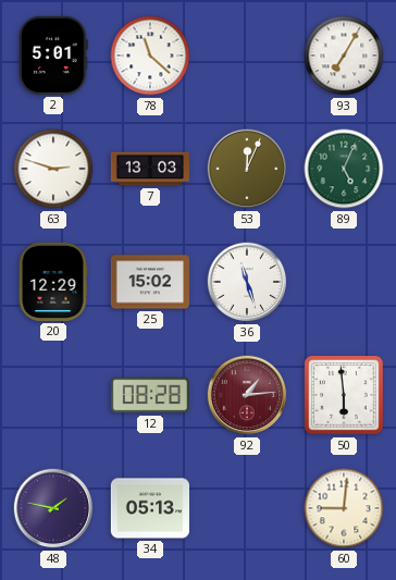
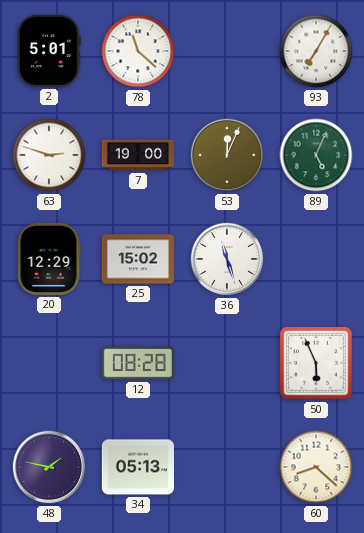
7: 13:03 -> 19:00 (137, 155)
92: 1:14 -> none (247, 395)
50: 5:59 -> 5:56 (316, 363)
60: 9:01 -> 8:22 (316, 467)
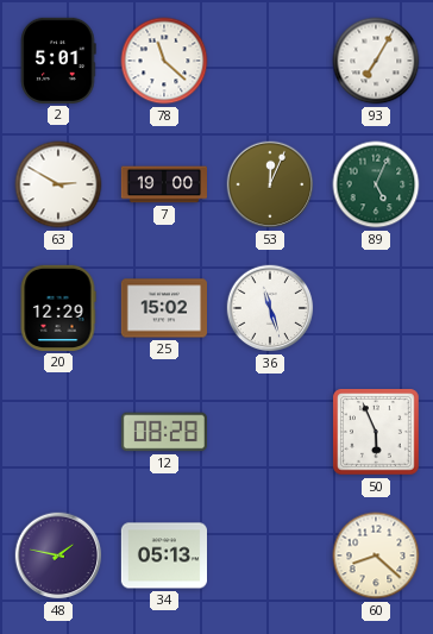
63: 2:48 -> 2:50 (58, 184)
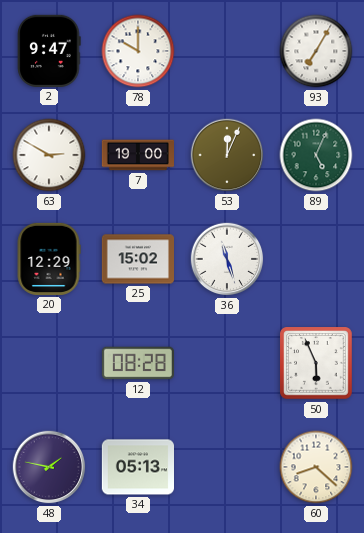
2: 5:01 -> 9:47 (49, 51)
78: 11:22 -> 10:00 (138, 51)
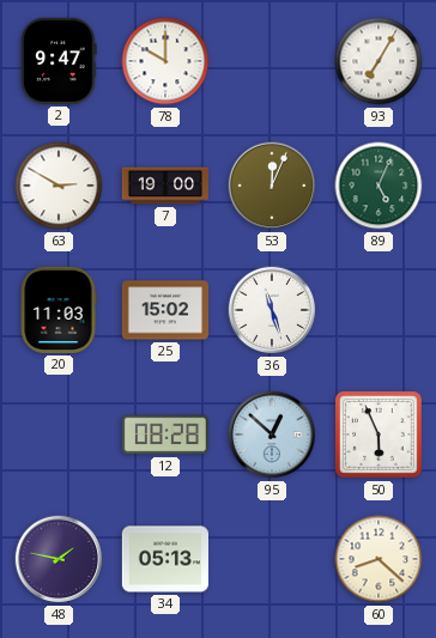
20: 12:29 -> 11:03 (59, 310)
95: none -> 12:52 (272, 435)
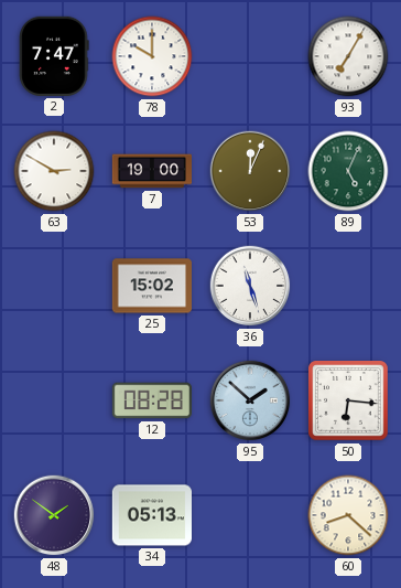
2: 9:47 -> 7:47 (54, 56)
20: 11:03 -> none (59, 310)
95: 12:52 -> 1:52 (250, 400)
50: 5:56 -> 6:16 (348, 400)
48: 1:47 -> 1:51 (54, 515)
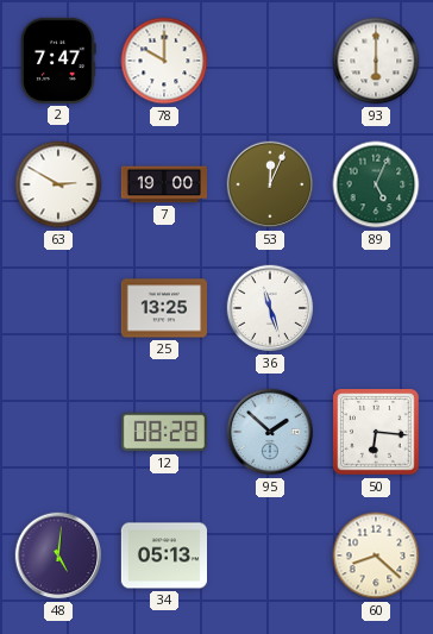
93: 7:05 -> 6:00 (376, 61)
25: 15:02 -> 13:25 (163, 308)
48: 1:51 -> 5:01 (58, 555)
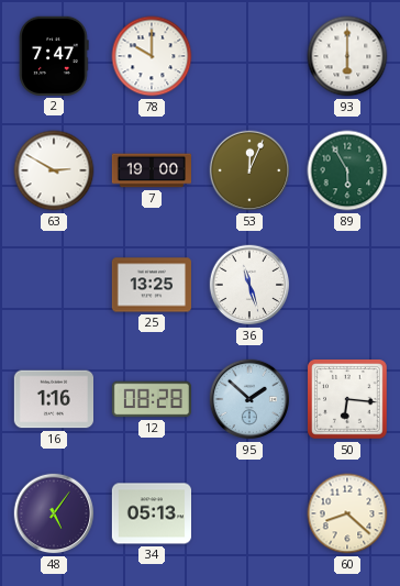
89: 5:04 -> 5:55 (347, 170)
16: none -> 1:16 (53, 399)
48: 5:01 -> 5:06 (54, 513)
